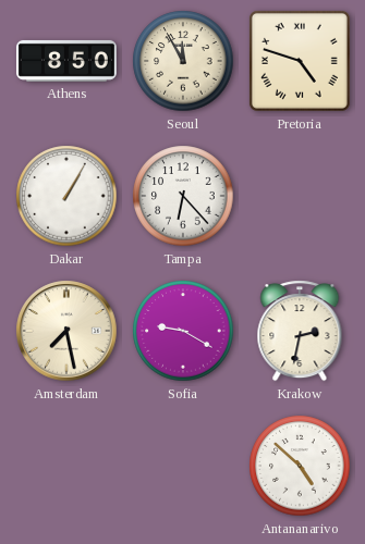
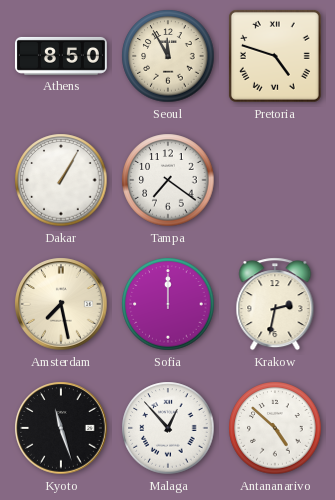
Tampa: 6:23 -> 7:21 (168, 180)
Sofia: 9:20 -> 12:00 (168, 304)
Kyoto: none -> 11:27 (61, 428)
Malaga: none -> 12:53 (168, 428)
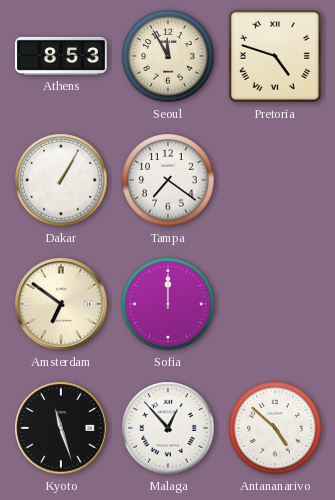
Athens: 8:50 -> 8:53 (61, 56)
Amsterdam: 7:28 -> 6:51 (61, 304)
Krakow: 2:32 -> none (275, 304)
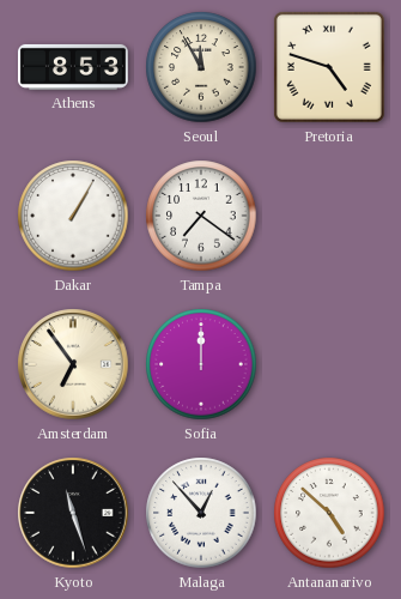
Amsterdam: 6:51 -> 6:54 (73, 364)
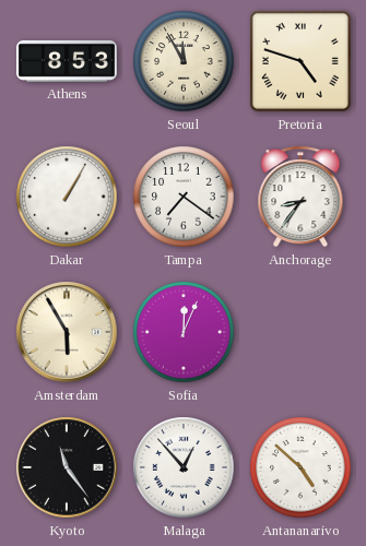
Anchorage: none -> 8:36 (300, 197)
Amsterdam: 6:54 -> 5:55 (67, 332)
Sofia: 12:00 -> 12:04 (184, 332)
Kyoto: 11:27 -> 11:24 (67, 467)
